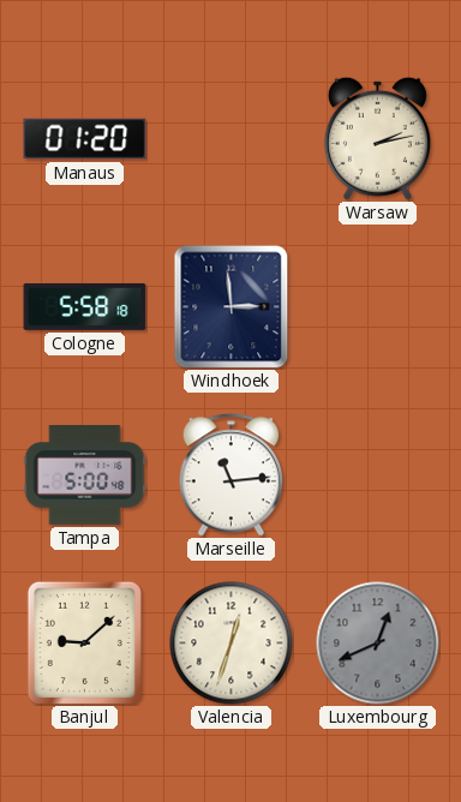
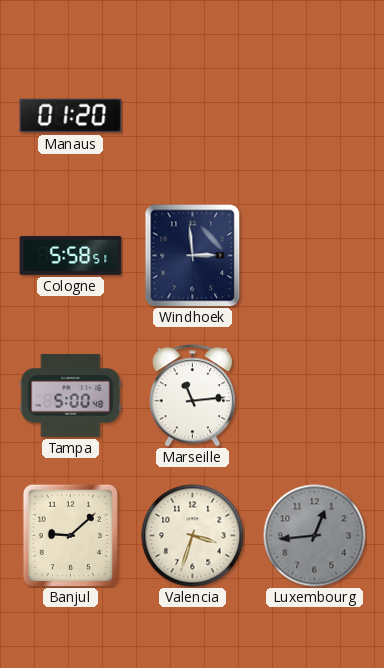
Warsaw: 2:13 -> none (377, 138)
Cologne: 5:58:18 -> 5:58:51 (71, 255)
Valencia: 12:33 -> 3:33 (193, 536)
Luxembourg: 12:41 -> 12:44 (315, 536)
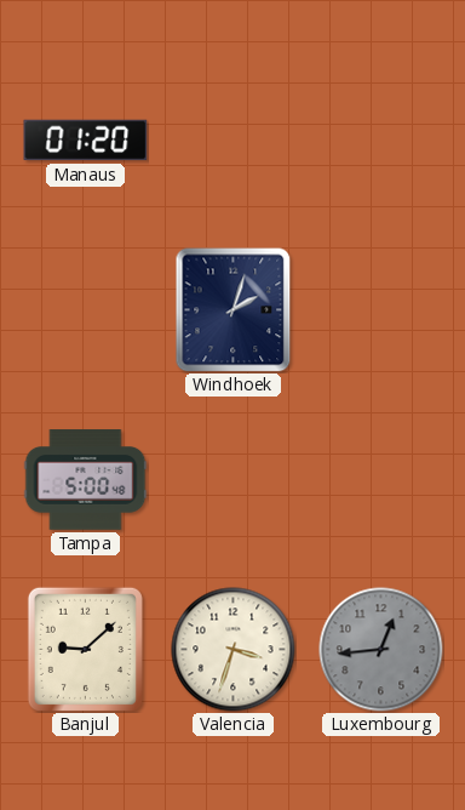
Cologne: 5:58 -> none (71, 255)
Windhoek: 2:59 -> 2:03 (234, 310)
Marseille: 11:14 -> none (193, 396)
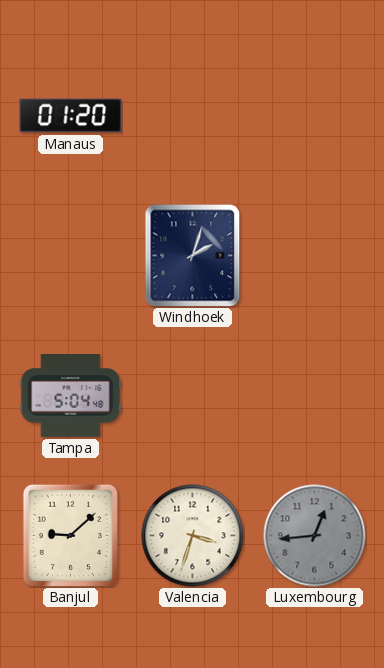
Tampa: 5:00 -> 5:04 (71, 396)
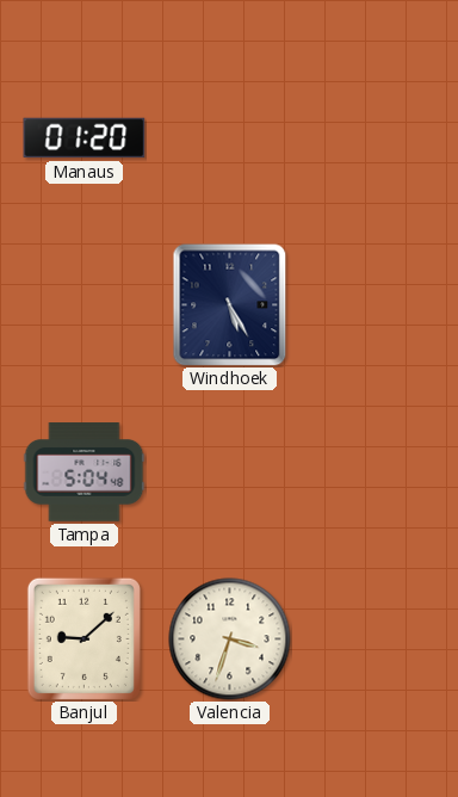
Windhoek: 2:03 -> 5:25 (230, 305)
Luxembourg: 12:44 -> none (315, 536)
